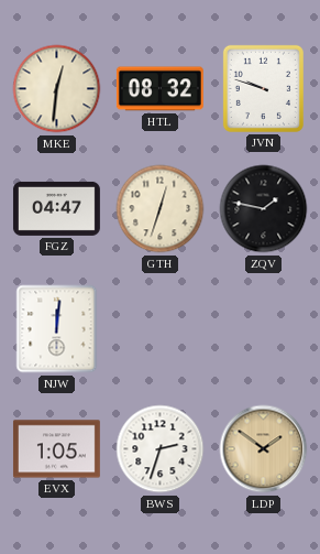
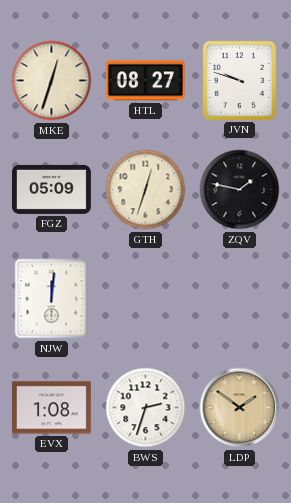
MKE: 12:31 -> 12:33 (52, 81)
HTL: 08:32 -> 08:27 (145, 81)
FGZ: 04:47 -> 05:09 (51, 189)
EVX: 1:05 -> 1:08 (51, 408)
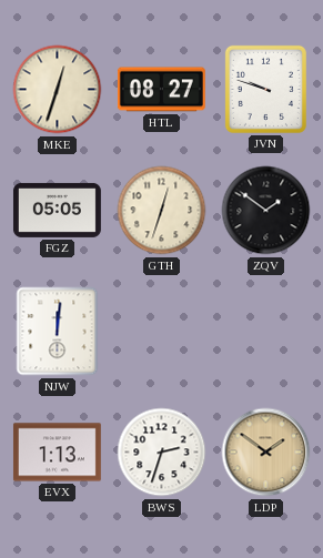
FGZ: 05:09 -> 05:05 (57, 210)
ZQV: 1:47 -> 1:51 (266, 211)
EVX: 1:08 -> 1:13 (57, 453)
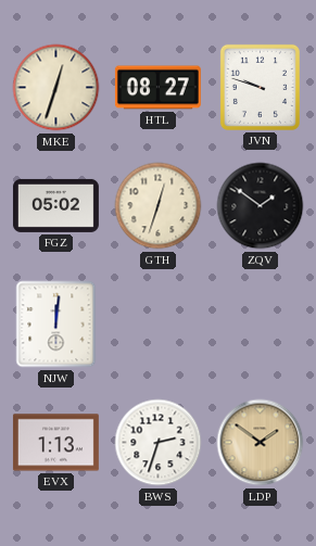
FGZ: 05:05 -> 05:02 (55, 205)
